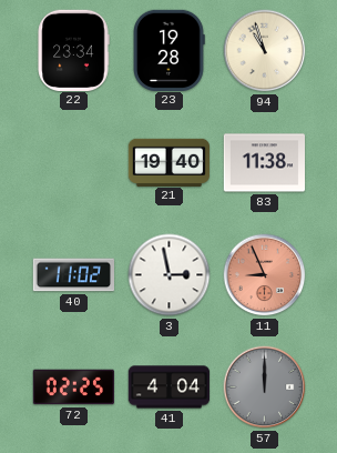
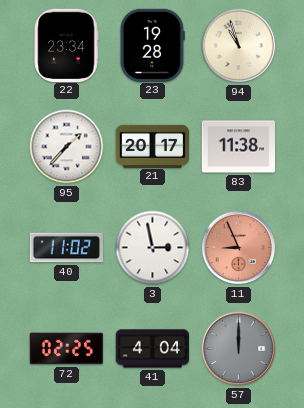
95: none -> 1:37 (67, 147)
21: 19:40 -> 20:17 (152, 146)
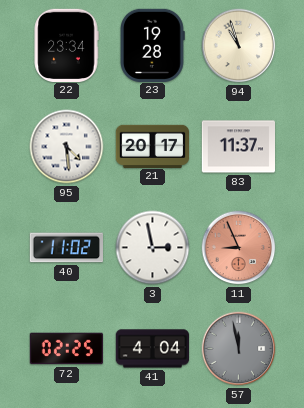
95: 1:37 -> 4:29 (67, 147)
83: 11:38 -> 11:37 (239, 147)
57: 12:00 -> 11:58 (239, 349)
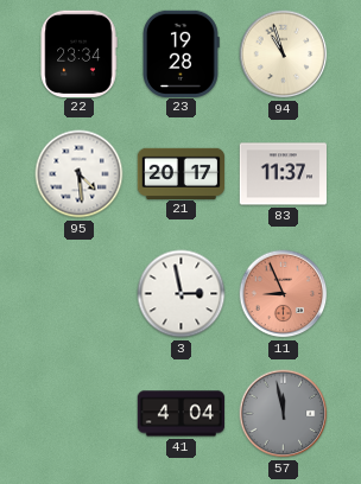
40: 11:02 -> none (66, 248)
72: 02:25 -> none (66, 349)
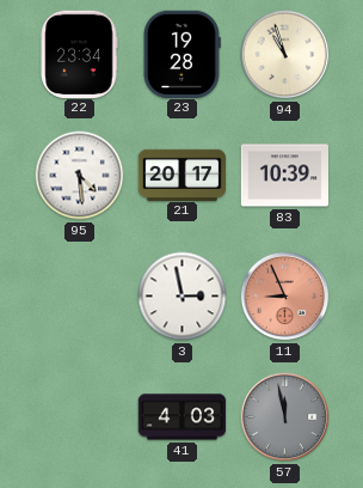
83: 11:37 -> 10:39 (285, 176)
41: 4:04 -> 4:03 (183, 417)
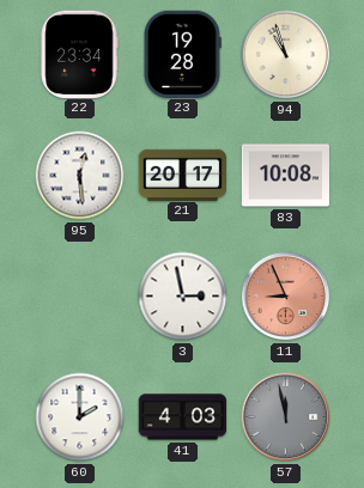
95: 4:29 -> 12:29 (80, 176)
83: 10:39 -> 10:08 (286, 176)
60: none -> 2:00 (80, 417)
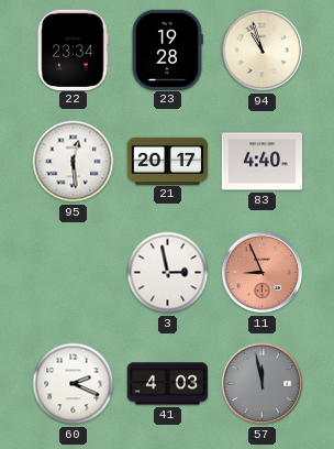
83: 10:08 -> 4:40 (263, 162)
60: 2:00 -> 2:19 (74, 384)
